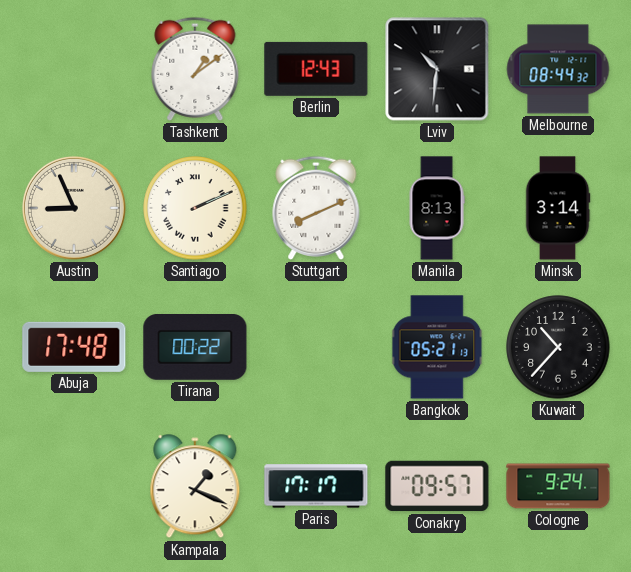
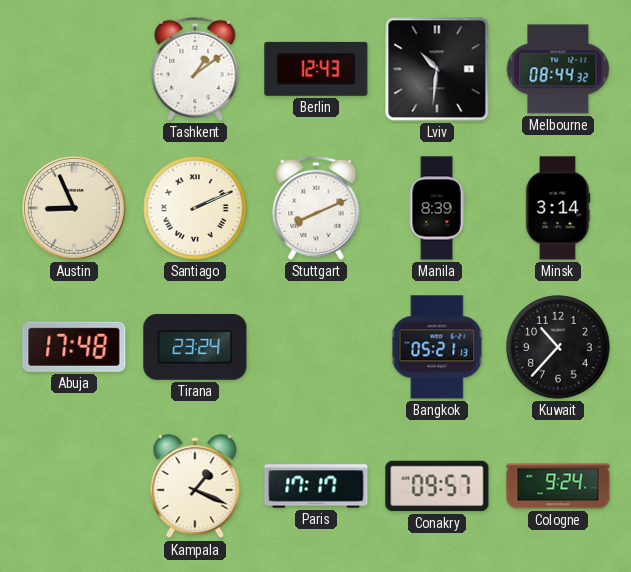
Manila: 8:13 -> 8:39 (437, 208)
Tirana: 00:22 -> 23:24 (195, 348)
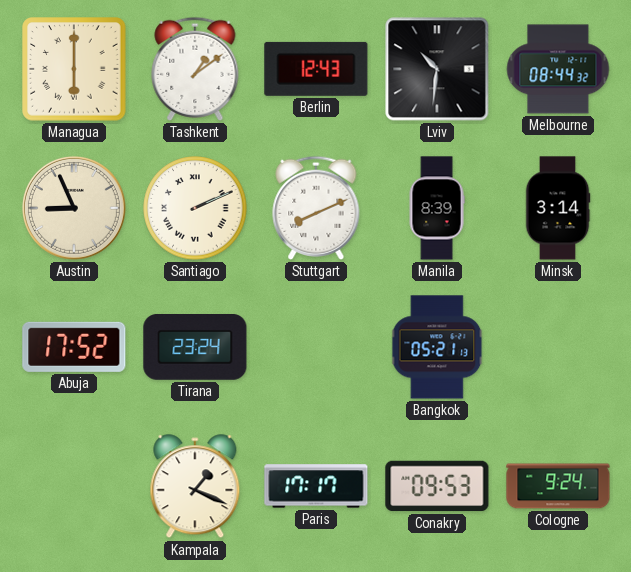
Managua: none -> 6:00 (74, 69)
Abuja: 17:48 -> 17:52 (74, 347)
Kuwait: 10:37 -> none (558, 347)
Conakry: 09:57 -> 09:53 (437, 486)
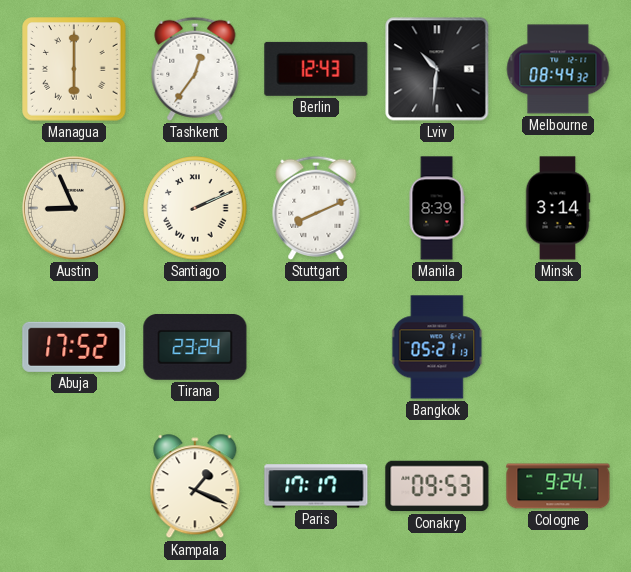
Tashkent: 1:09 -> 12:36 (195, 69)
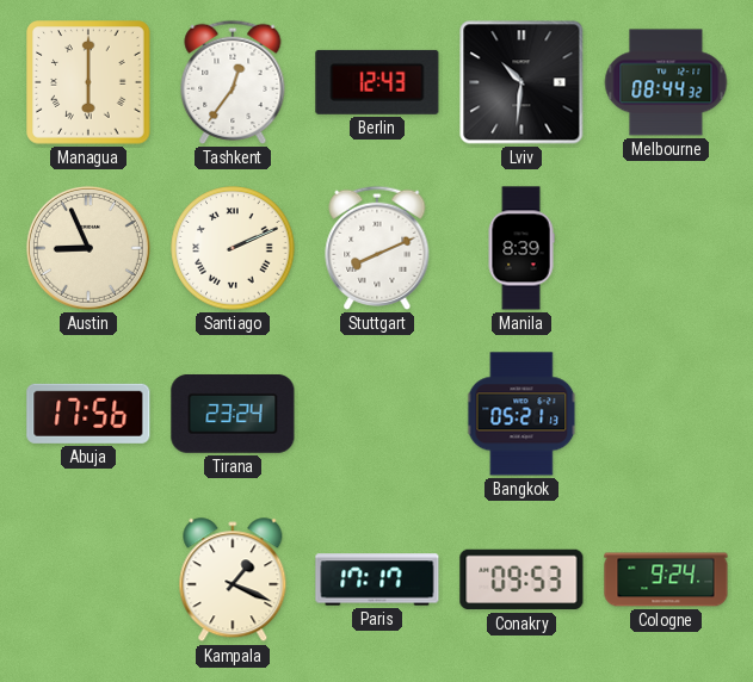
Minsk: 3:14 -> none (558, 208)
Abuja: 17:52 -> 17:56 (88, 414)
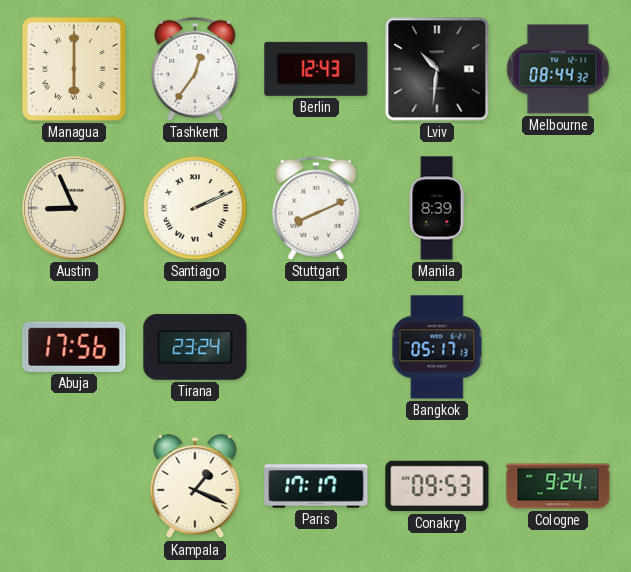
Bangkok: 05:21 -> 05:17 (437, 347)
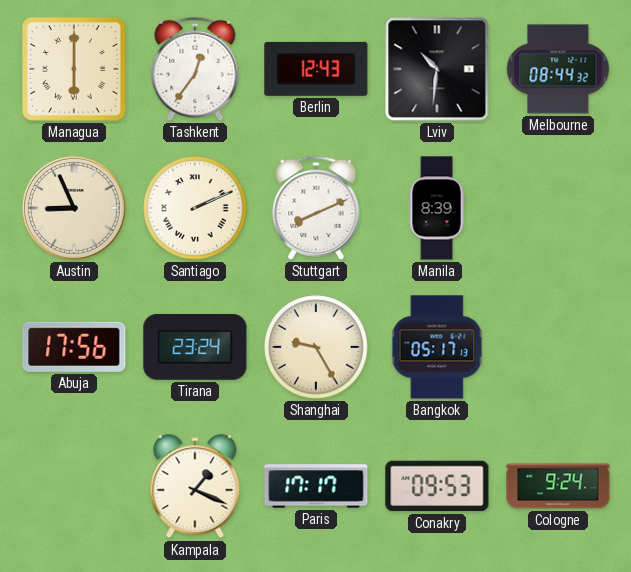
Shanghai: none -> 9:25 (316, 347)
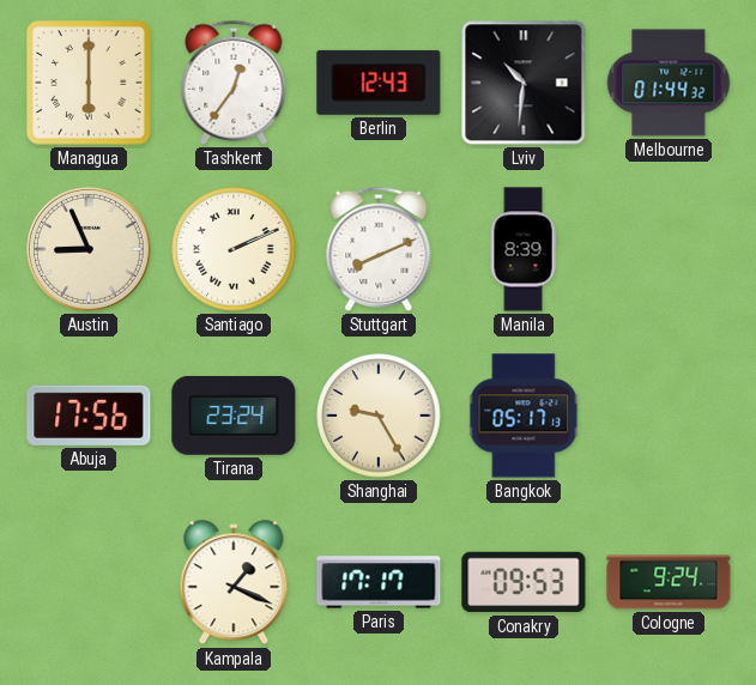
Melbourne: 08:44 -> 01:44 (669, 83)
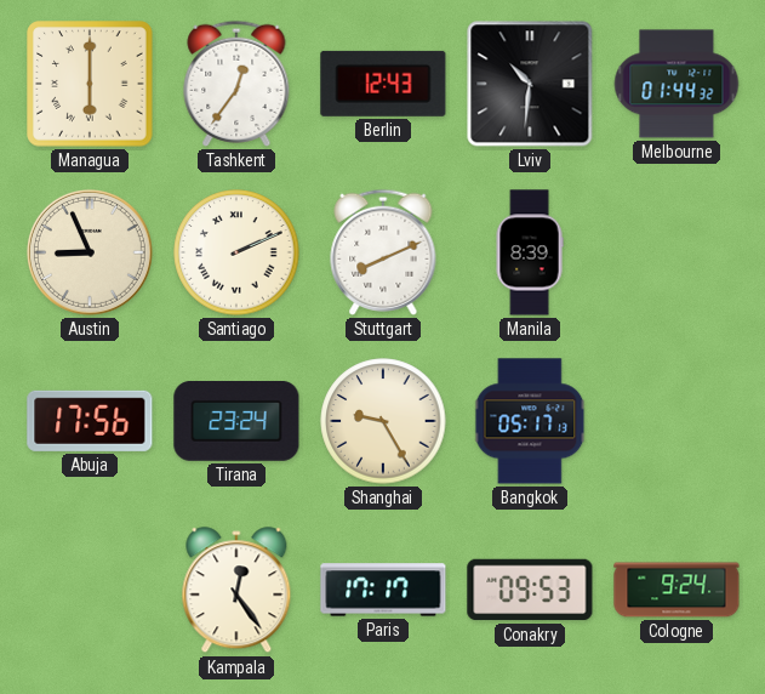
Kampala: 1:19 -> 12:24 (236, 591)
